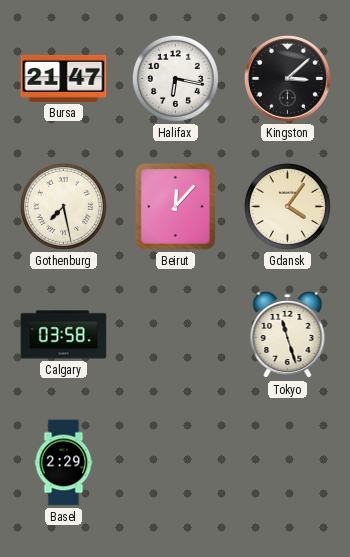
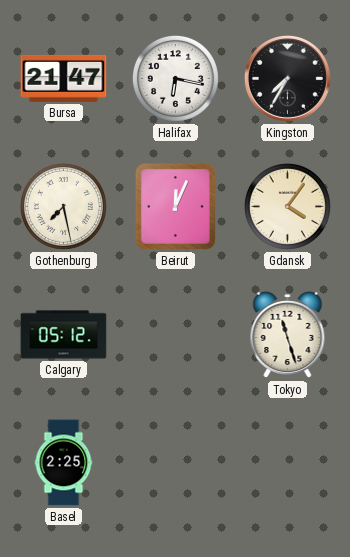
Kingston: 3:08 -> 7:35 (287, 78)
Beirut: 12:07 -> 12:04 (175, 206)
Calgary: 03:58 -> 05:12 (64, 335)
Basel: 2:29 -> 2:25 (64, 463)
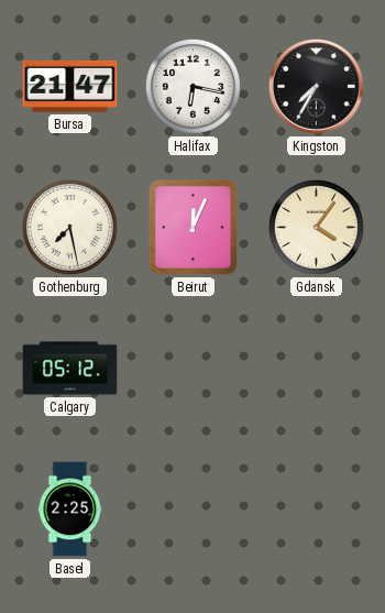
Tokyo: 11:27 -> none (288, 335)
